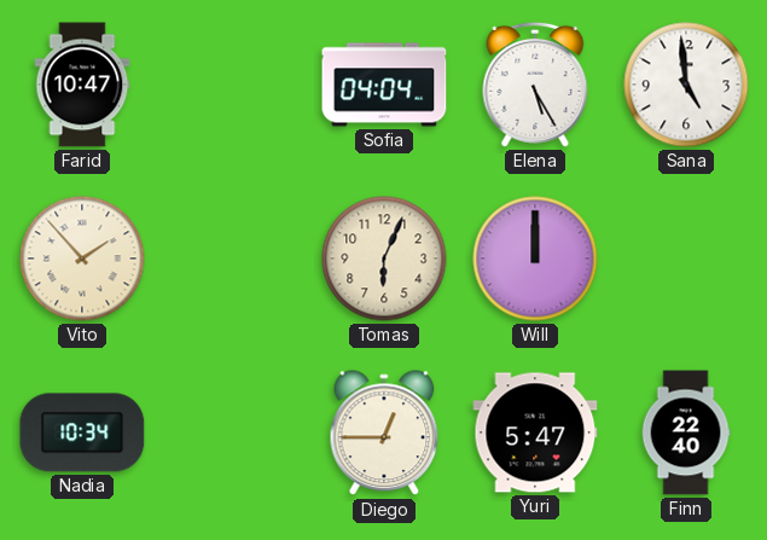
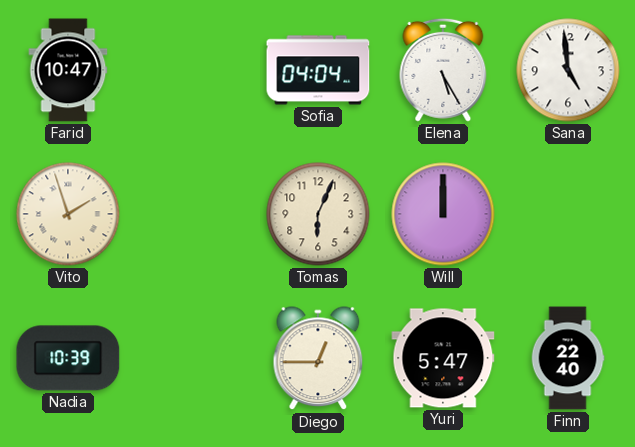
Vito: 1:53 -> 1:57 (68, 214)
Nadia: 10:34 -> 10:39 (68, 358)
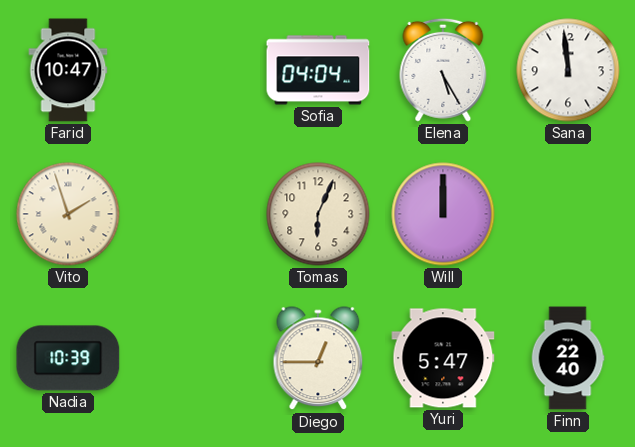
Sana: 4:59 -> 11:59 (568, 70)
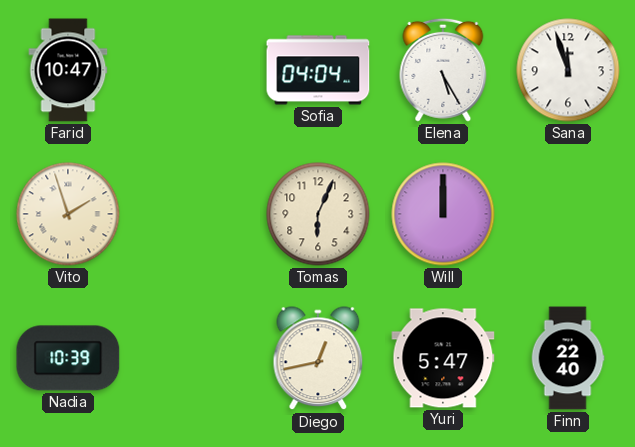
Sana: 11:59 -> 11:57 (568, 70)
Diego: 12:45 -> 12:43 (318, 359)
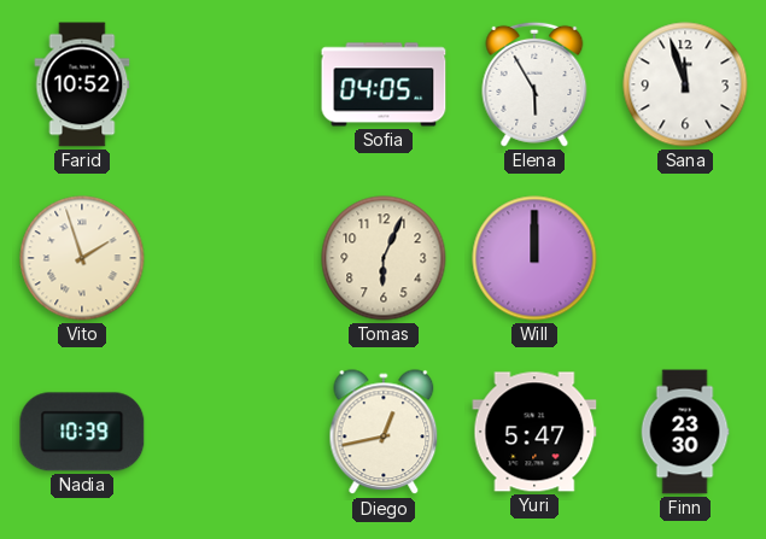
Farid: 10:47 -> 10:52 (82, 84)
Sofia: 04:04 -> 04:05 (384, 84)
Elena: 5:25 -> 5:55 (534, 84)
Finn: 22:40 -> 23:30 (685, 432)
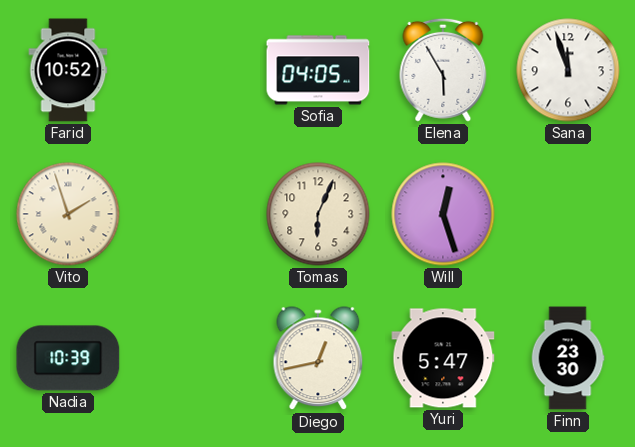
Will: 12:00 -> 12:27 (443, 214)
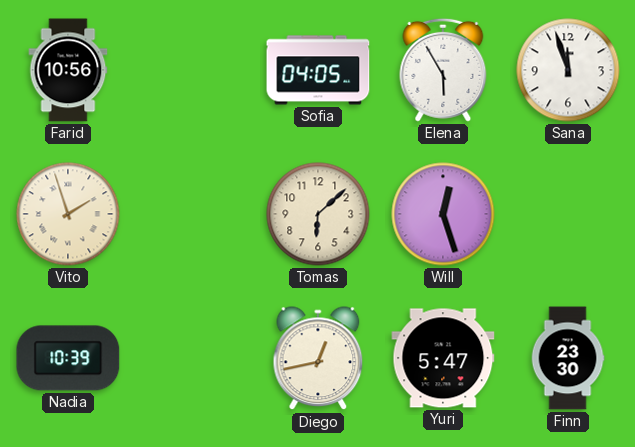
Farid: 10:52 -> 10:56 (68, 70)
Tomas: 6:04 -> 6:08 (318, 214)
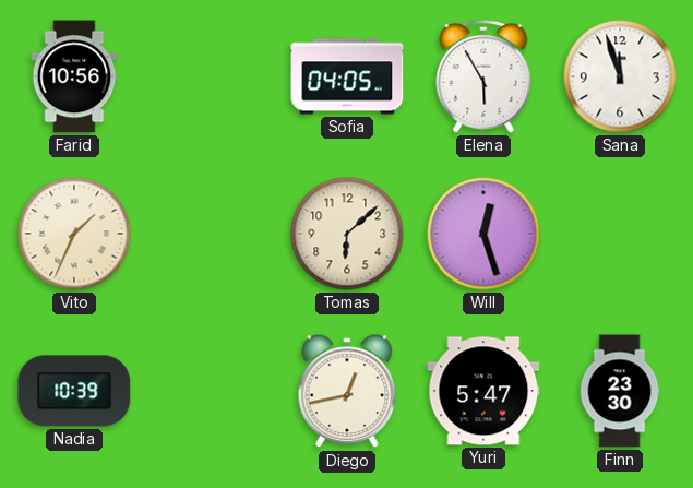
Vito: 1:57 -> 1:34 (74, 234)
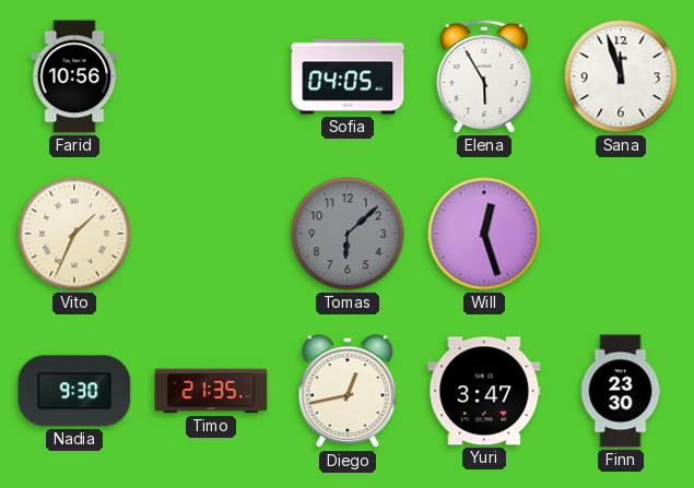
Tomas dial: cream -> grey (348, 234)
Nadia: 10:39 -> 9:30 (74, 391)
Timo: none -> 21:35 (211, 391)
Yuri: 5:47 -> 3:47 (484, 391)
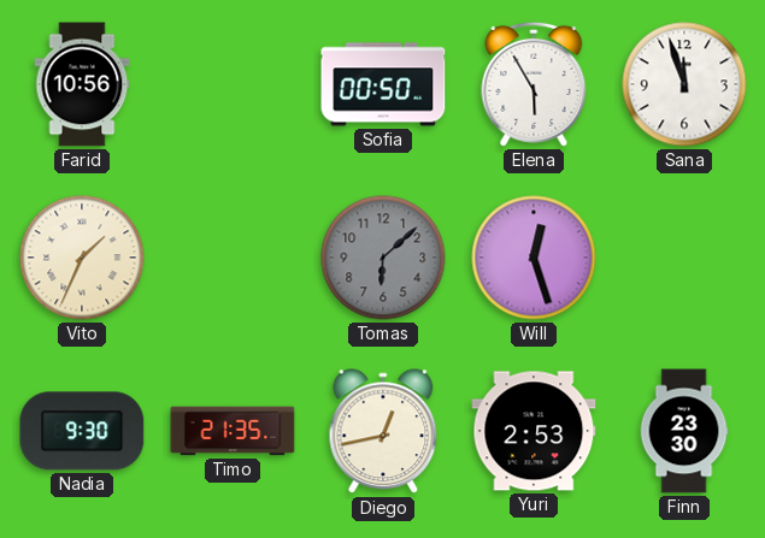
Sofia: 04:05 -> 00:50 (383, 84)
Yuri: 3:47 -> 2:53 (534, 431)
